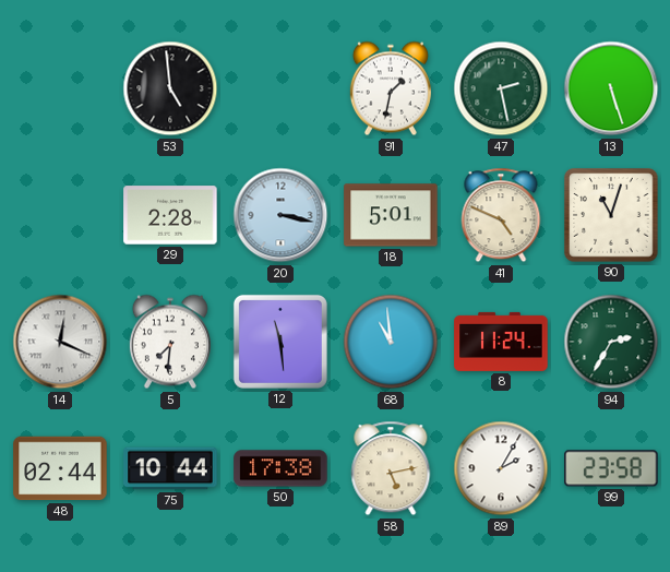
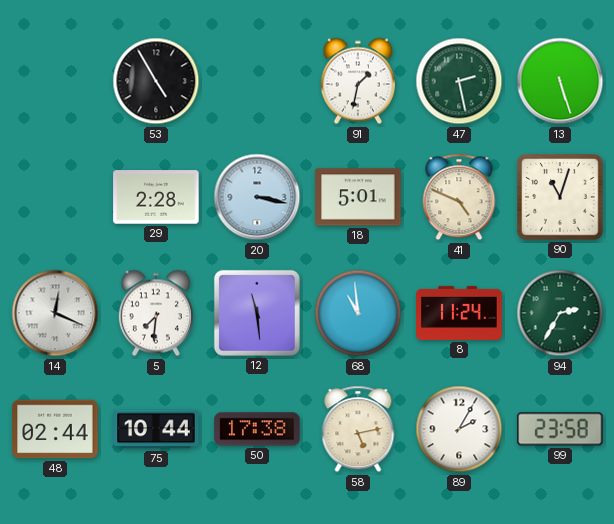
53: 4:59 -> 4:55 (156, 81)
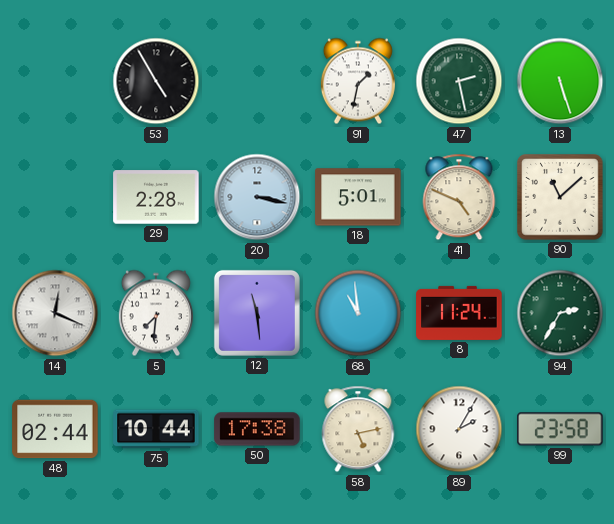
90: 11:03 -> 11:08 (560, 197)
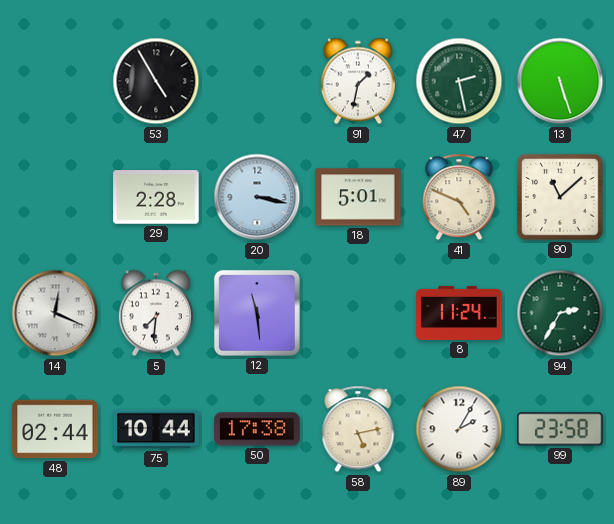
68: 10:59 -> none (358, 313)
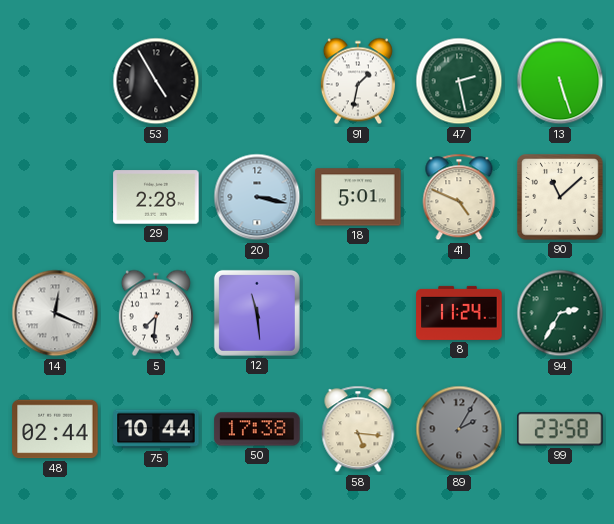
58: 5:13 -> 5:16 (358, 429)
89 dial: white -> grey (459, 429)
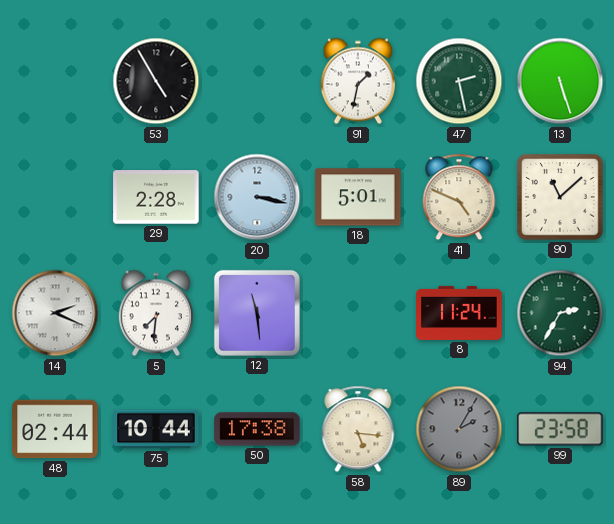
14: 12:19 -> 2:19 (55, 313)
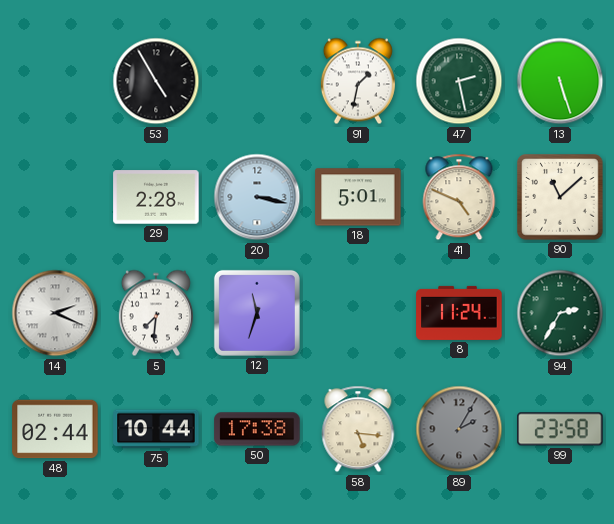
12: 11:29 -> 11:33 (257, 313)
